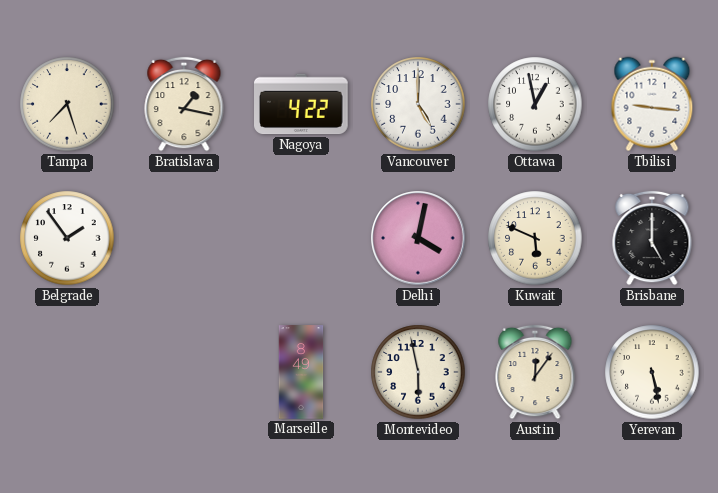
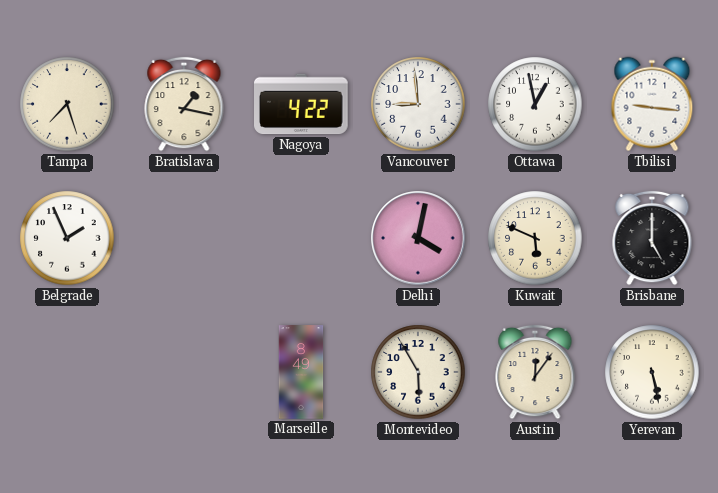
Vancouver: 5:00 -> 8:59 (418, 104)
Belgrade: 1:54 -> 1:56 (67, 238)
Montevideo: 5:58 -> 5:55 (418, 372)
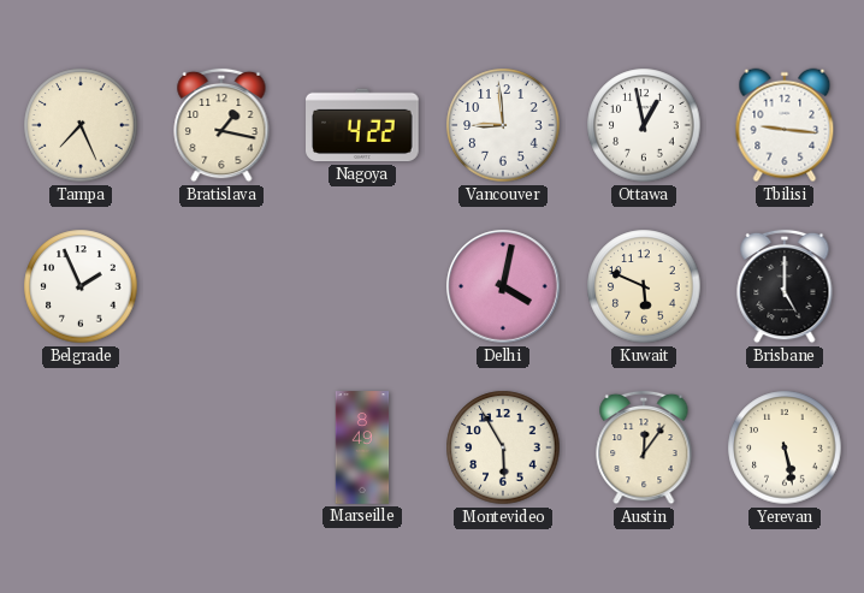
Tampa: 7:27 -> 7:26 (81, 125)
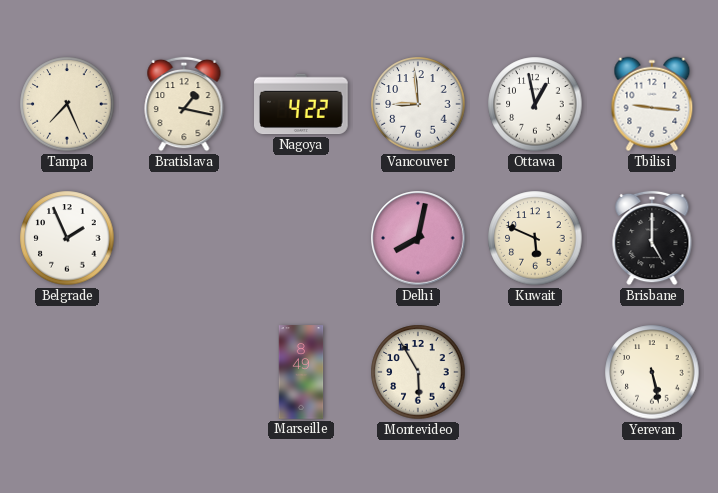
Delhi: 4:02 -> 8:02 (418, 238)
Austin: 12:06 -> none (644, 447)
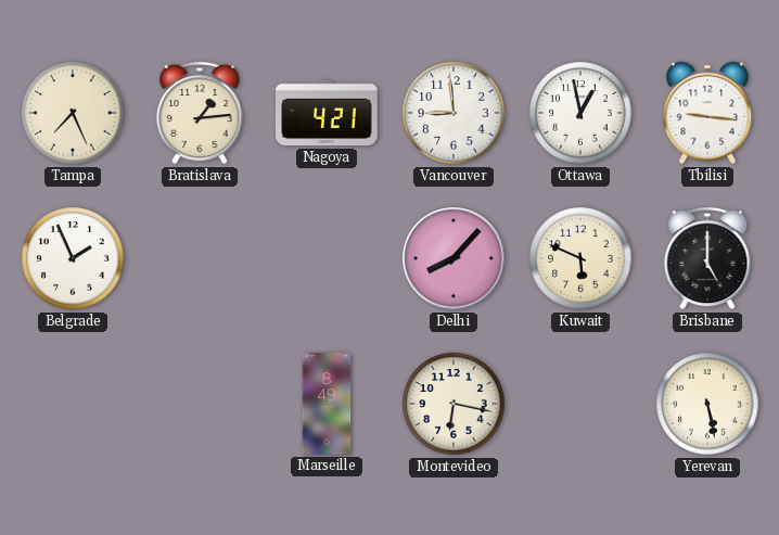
Bratislava: 1:17 -> 1:14 (200, 113)
Nagoya: 4:22 -> 4:21 (327, 113)
Delhi: 8:02 -> 8:07 (454, 258)
Montevideo: 5:55 -> 6:17 (454, 404)
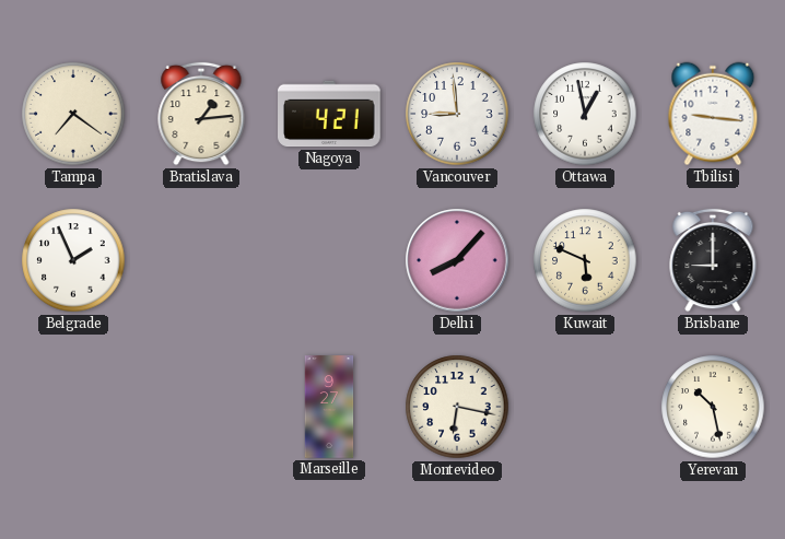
Tampa: 7:26 -> 7:21 (73, 114)
Brisbane: 5:00 -> 9:00 (713, 260)
Marseille: 8:49 -> 9:27 (329, 407)
Yerevan: 5:28 -> 10:28 (713, 407)
